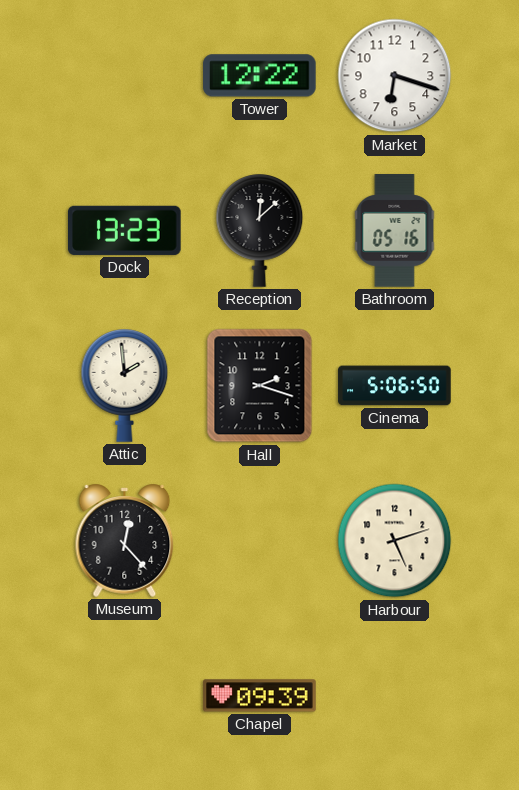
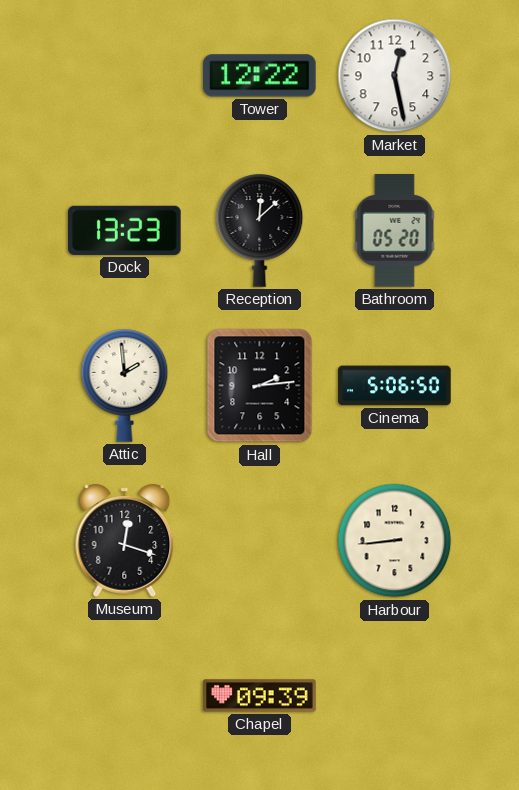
Market: 6:18 -> 12:28 (395, 76)
Bathroom: 05:16 -> 05:20 (395, 231)
Hall: 2:18 -> 2:14 (260, 386)
Museum: 12:23 -> 12:18 (125, 540)
Harbour: 5:12 -> 8:44 (395, 541)
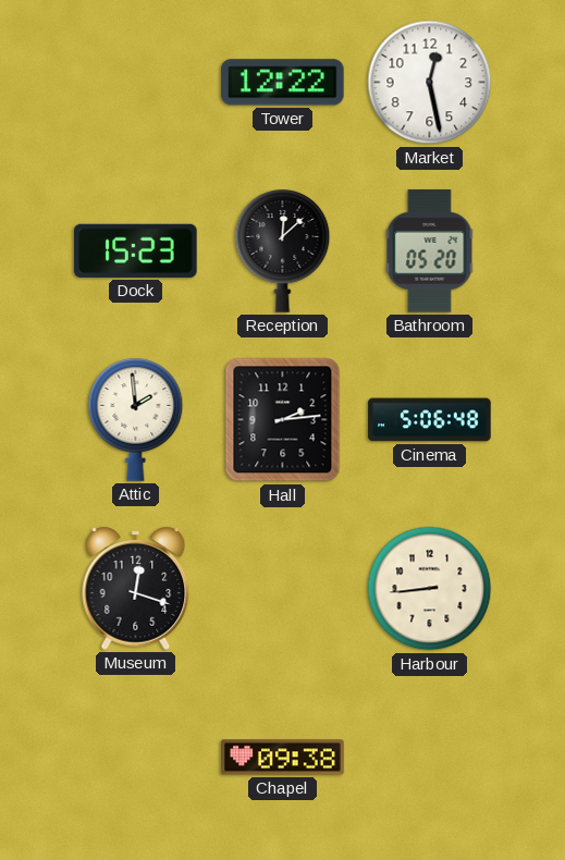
Dock: 13:23 -> 15:23 (136, 250)
Cinema: 5:06:50 -> 5:06:48 (430, 420)
Chapel: 09:39 -> 09:38 (283, 758)
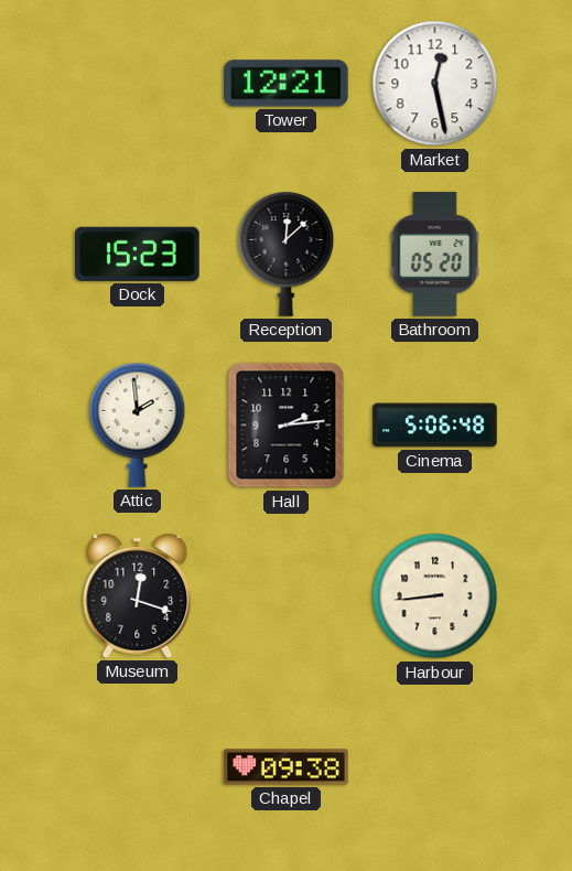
Tower: 12:22 -> 12:21 (287, 84)
